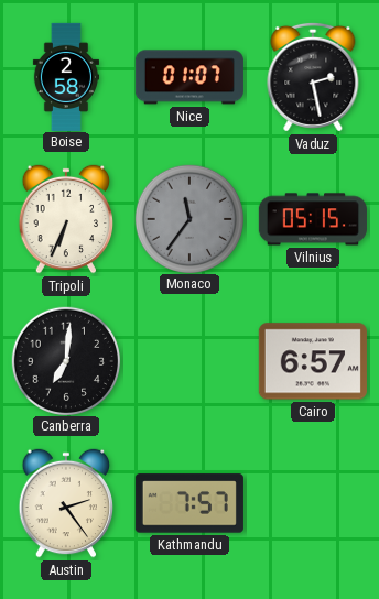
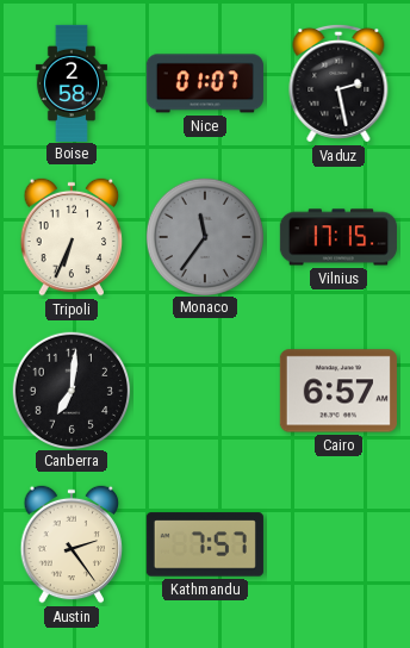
Vilnius: 05:15 -> 17:15 (338, 237)
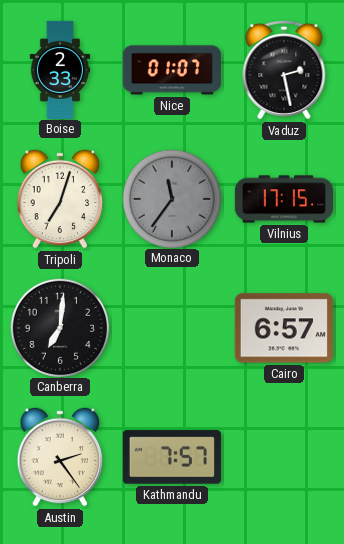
Boise: 2:58 -> 2:33 (59, 69)
Tripoli: 6:34 -> 7:03 (60, 199)
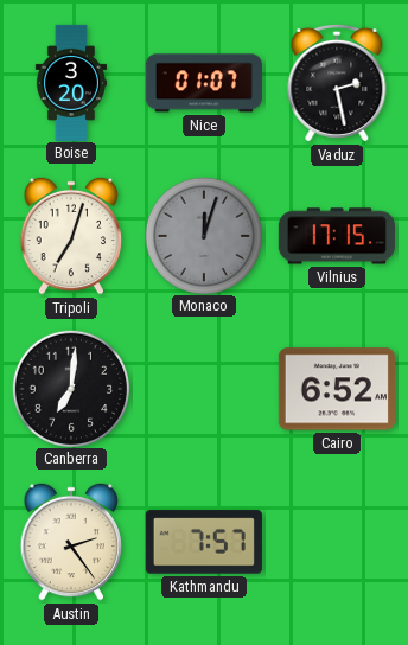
Boise: 2:33 -> 3:20 (70, 82)
Monaco: 11:36 -> 12:03 (203, 235)
Cairo: 6:57 -> 6:52 (337, 389)
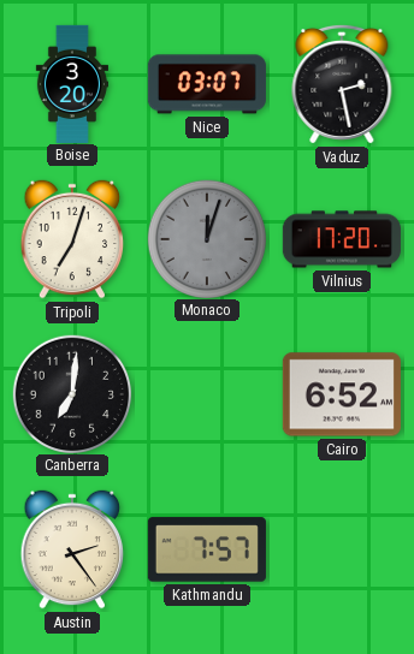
Nice: 01:07 -> 03:07 (207, 84)
Vilnius: 17:15 -> 17:20 (342, 239)
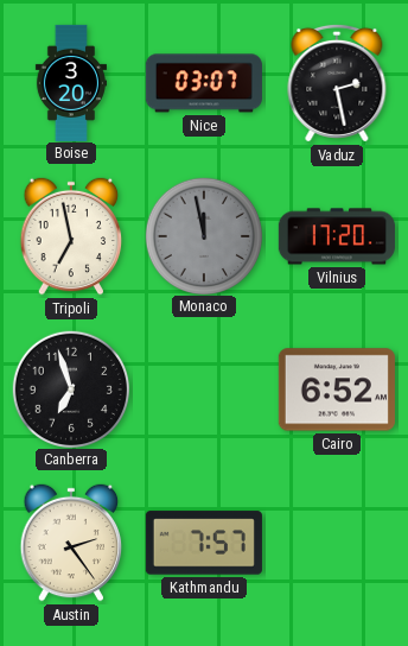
Tripoli: 7:03 -> 6:58 (71, 236)
Monaco: 12:03 -> 11:58 (203, 235)
Canberra: 7:01 -> 6:57 (70, 388)
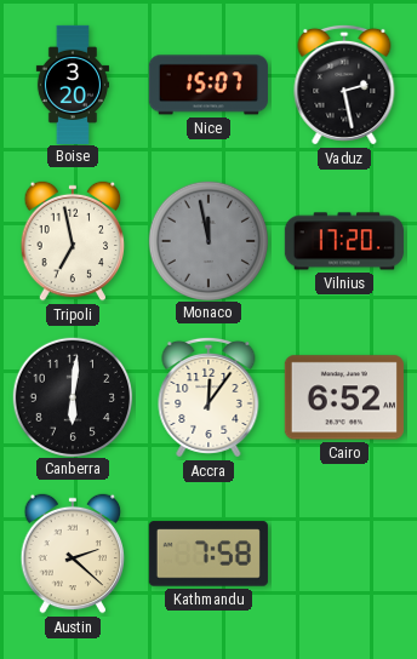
Nice: 03:07 -> 15:07 (208, 85)
Canberra: 6:57 -> 6:01 (72, 396)
Accra: none -> 12:06 (208, 397)
Austin: 2:24 -> 2:22 (73, 554)
Kathmandu: 7:57 -> 7:58 (208, 554)
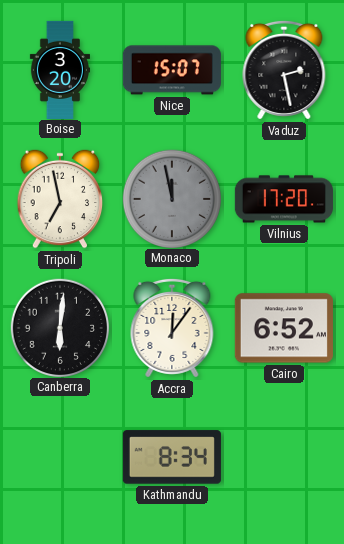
Austin: 2:22 -> none (73, 554)
Kathmandu: 7:58 -> 8:34 (172, 457)
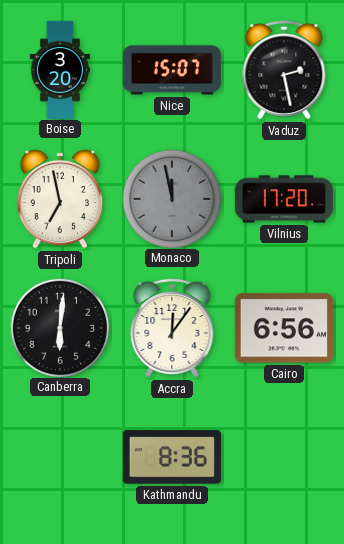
Cairo: 6:52 -> 6:56 (284, 328)
Kathmandu: 8:34 -> 8:36 (172, 457)
